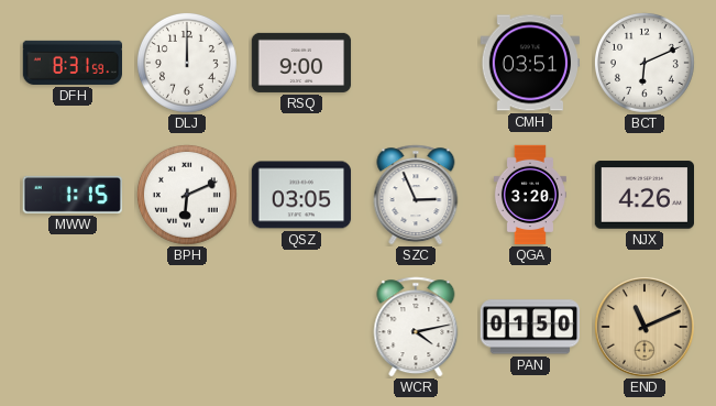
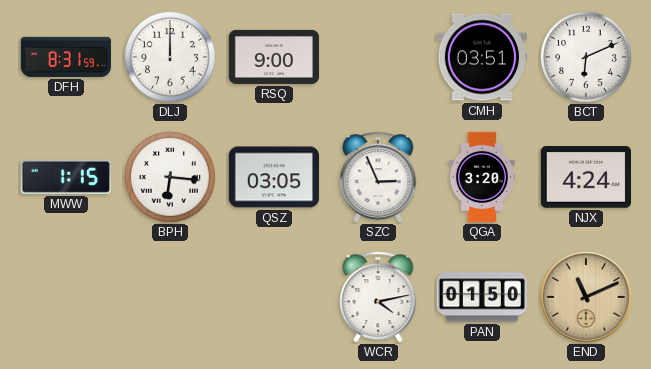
BPH: 6:11 -> 6:16 (170, 177)
NJX: 4:26 -> 4:24 (585, 177)
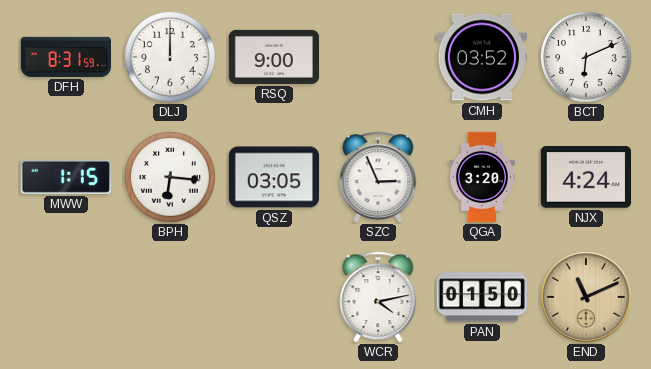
CMH: 03:51 -> 03:52 (481, 57)
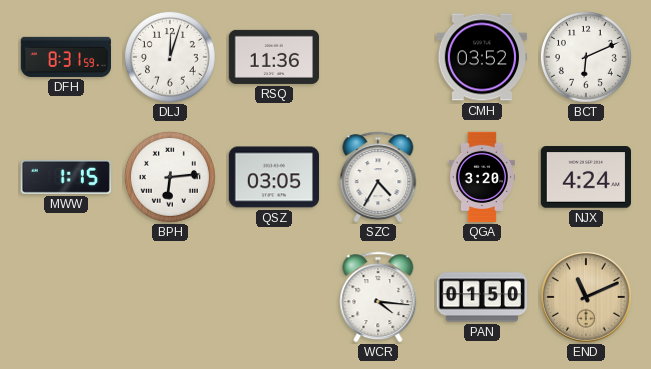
DLJ: 12:00 -> 12:03 (170, 57)
RSQ: 9:00 -> 11:36 (274, 57)
BPH: 6:16 -> 6:14 (170, 177)
SZC: 2:56 -> 4:35 (378, 177)
WCR: 4:13 -> 4:16 (378, 297)
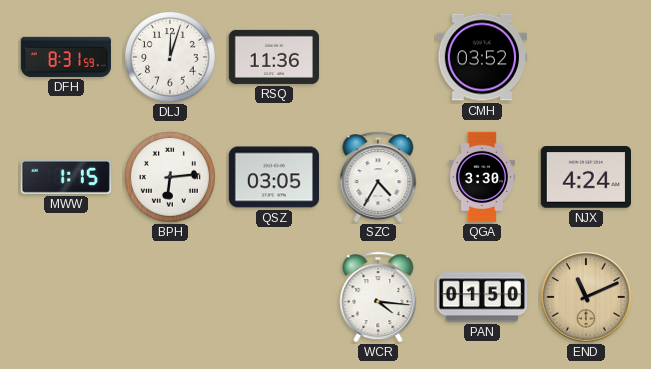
BCT: 6:11 -> none (586, 57)
QGA: 3:20 -> 3:30 (482, 177)
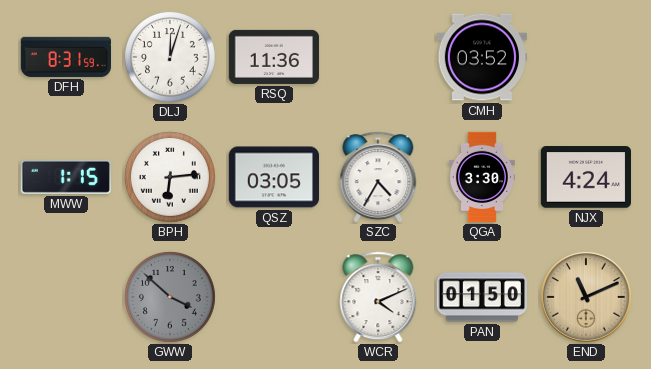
GWW: none -> 3:52 (170, 297)
WCR: 4:16 -> 4:11 (378, 297)
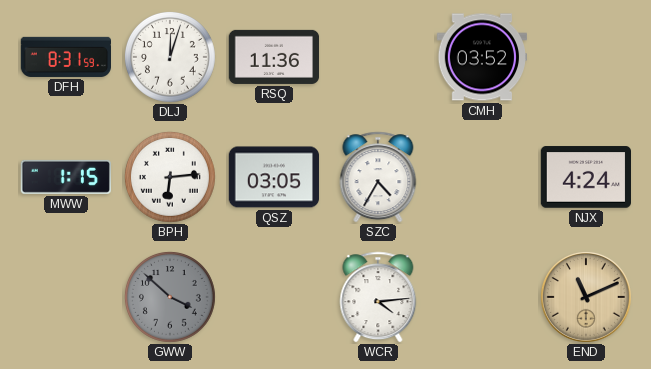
QGA: 3:30 -> none (482, 177)
WCR: 4:11 -> 4:14 (378, 297)
PAN: 01:50 -> none (481, 297)
